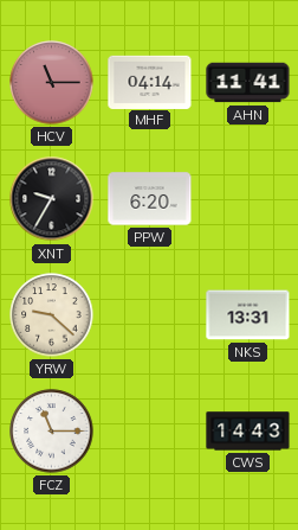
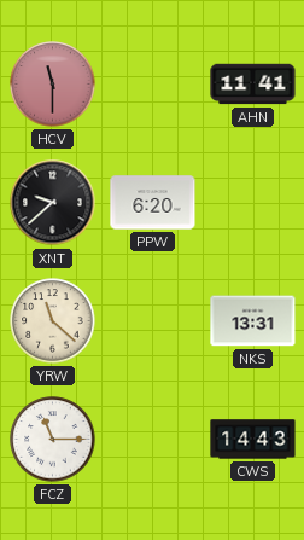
HCV: 11:15 -> 11:30 (53, 85)
MHF: 04:14 -> none (150, 82)
XNT: 9:35 -> 9:38 (53, 203)
YRW: 9:22 -> 11:22 (53, 321)
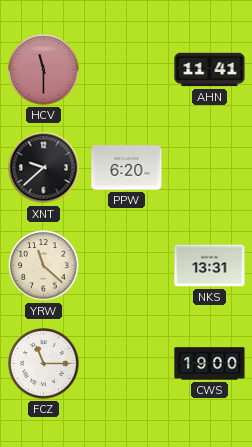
CWS: 14:43 -> 19:00 (210, 364)
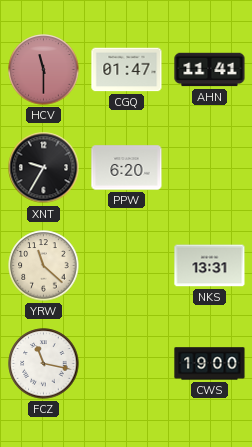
CGQ: none -> 01:47 (127, 70)
XNT: 9:38 -> 9:35 (44, 168)
FCZ: 11:15 -> 11:17 (44, 364)
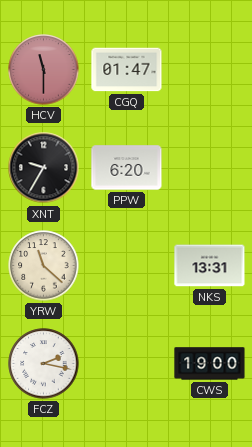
AHN: 11:41 -> none (210, 70)
FCZ: 11:17 -> 2:17 (44, 364)
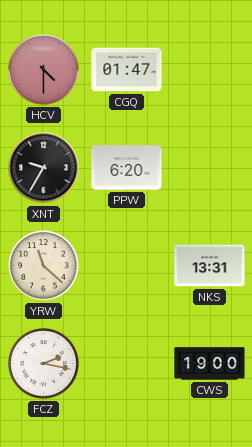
HCV: 11:30 -> 4:30 (44, 70)
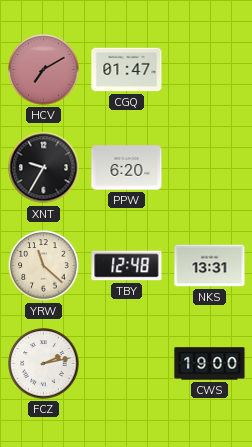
HCV: 4:30 -> 7:10 (44, 70)
TBY: none -> 12:48 (127, 266)
FCZ: 2:17 -> 2:13 (44, 364)
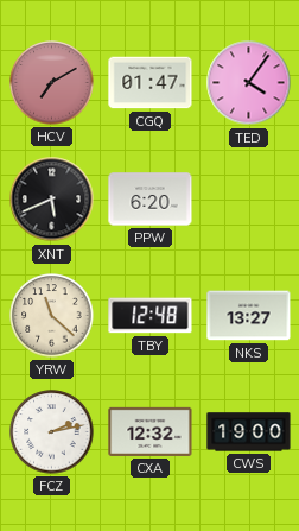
TED: none -> 4:06 (249, 83)
XNT: 9:35 -> 5:41 (52, 200)
NKS: 13:31 -> 13:27 (249, 316)
CXA: none -> 12:32 (151, 431)
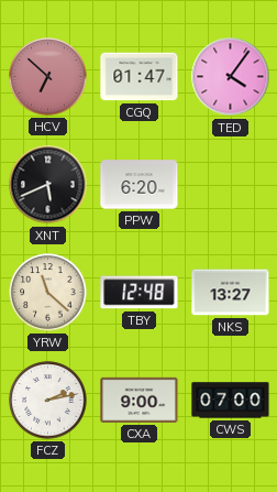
HCV: 7:10 -> 6:52 (48, 77)
CXA: 12:32 -> 9:00 (140, 400)
CWS: 19:00 -> 07:00 (231, 401)
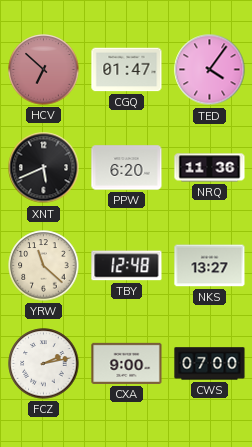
NRQ: none -> 11:36 (210, 168)
